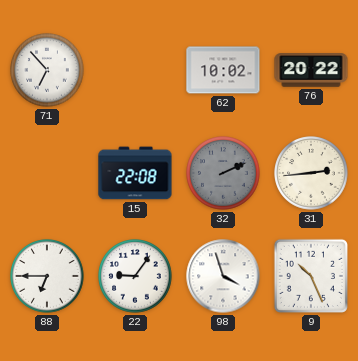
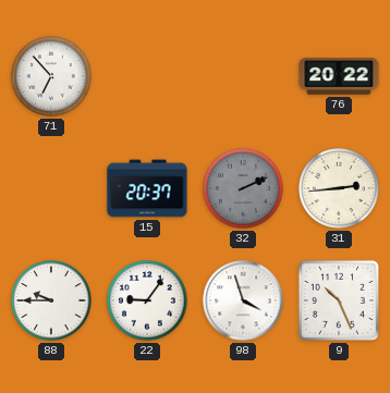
62: 10:02 -> none (223, 70)
15: 22:08 -> 20:37 (147, 188)
88: 6:45 -> 9:45 (51, 300)
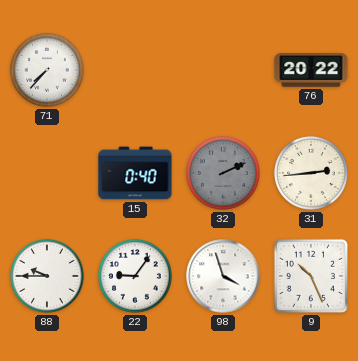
71: 6:53 -> 7:37 (47, 70)
15: 20:37 -> 0:40 (135, 173)
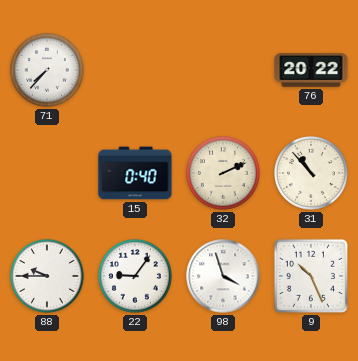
32 dial: grey -> cream (223, 173)
31: 2:44 -> 10:53 (311, 173)
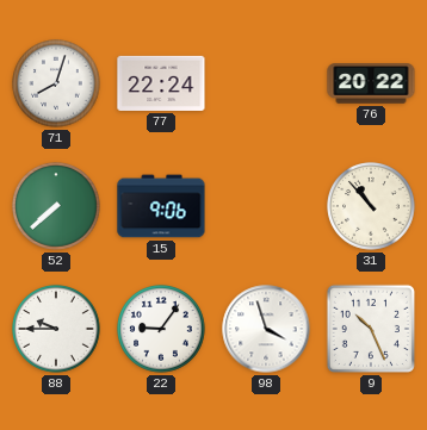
71: 7:37 -> 8:03 (56, 83)
77: none -> 22:24 (161, 83)
52: none -> 7:38 (56, 206)
15: 0:40 -> 9:06 (161, 206)
32: 2:11 -> none (223, 173)
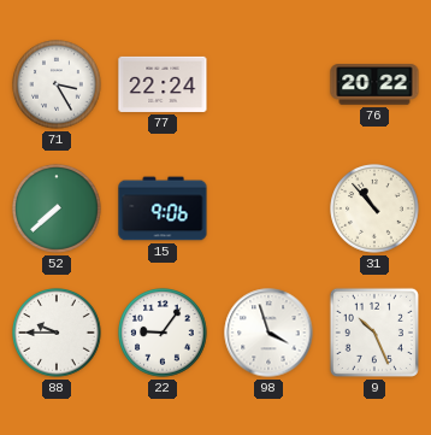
71: 8:03 -> 3:25 (57, 84)
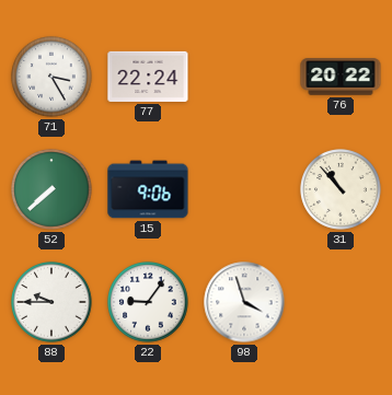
9: 10:26 -> none (374, 333)
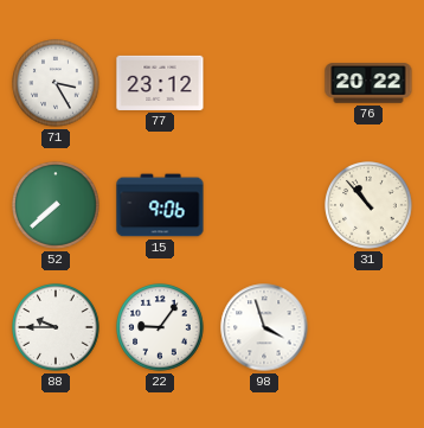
77: 22:24 -> 23:12 (160, 83)
